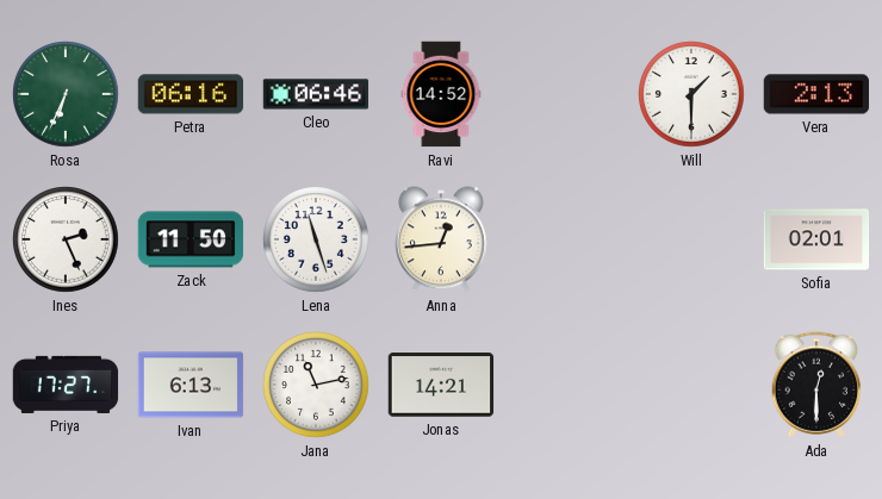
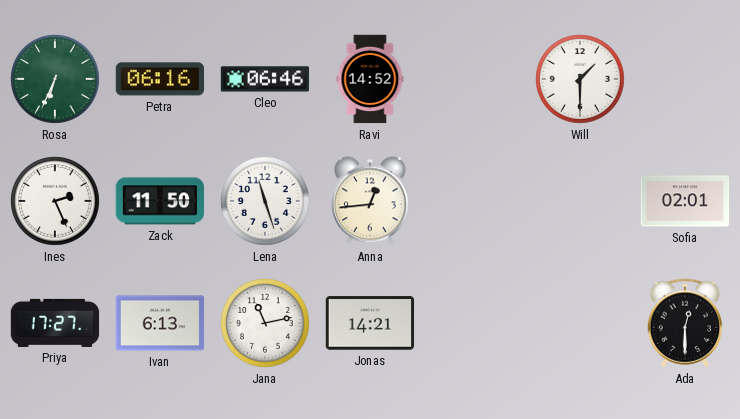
Vera: 2:13 -> none (816, 94)
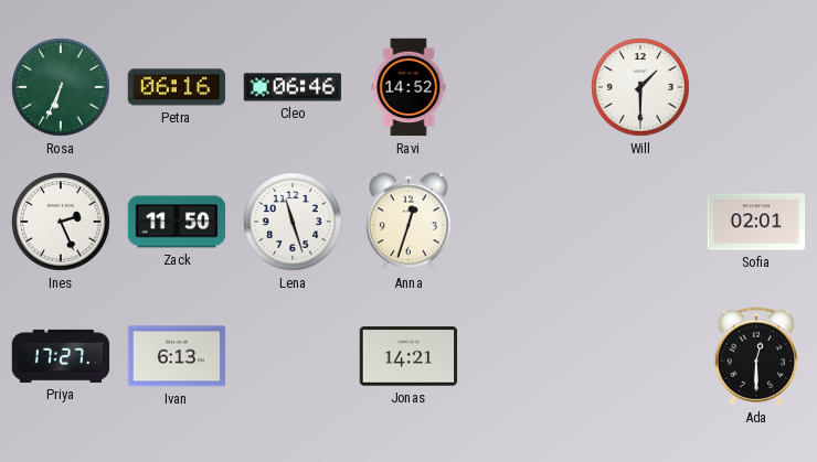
Anna: 12:44 -> 12:33 (408, 222)
Jana: 11:13 -> none (265, 323)
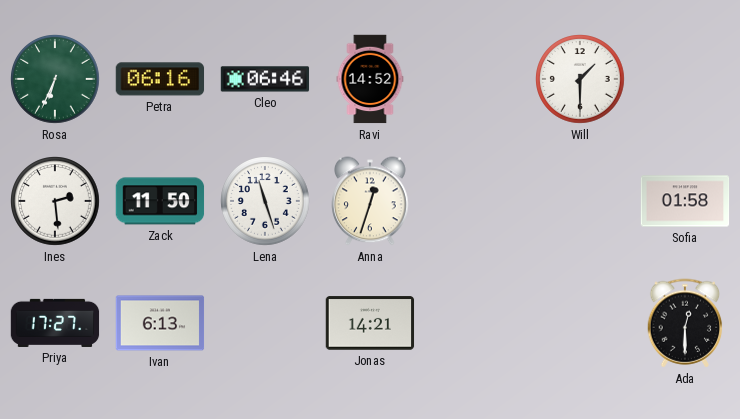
Ines: 2:26 -> 2:29 (55, 201)
Sofia: 02:01 -> 01:58 (685, 201)
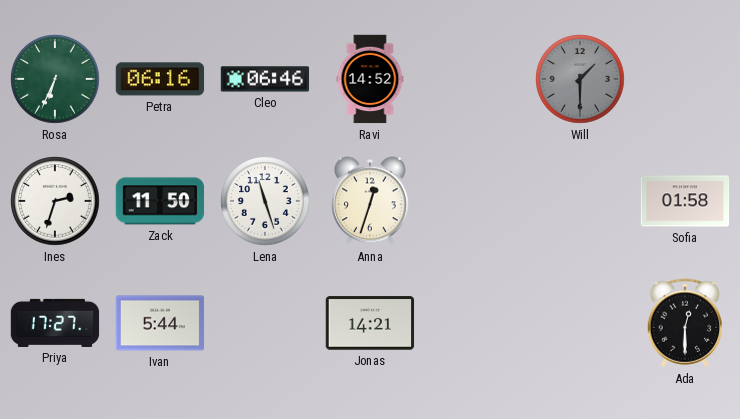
Will dial: white -> grey (580, 79)
Ines: 2:29 -> 2:33 (55, 201)
Ivan: 6:13 -> 5:44 (160, 323)
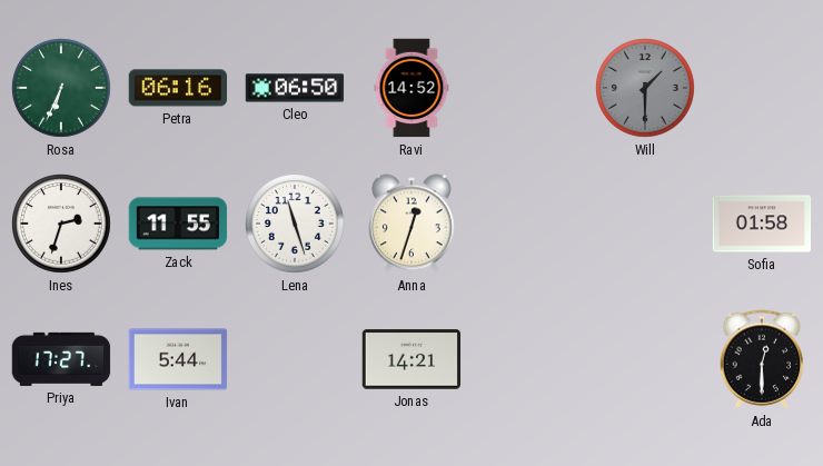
Cleo: 06:46 -> 06:50 (295, 88)
Zack: 11:50 -> 11:55 (178, 224)
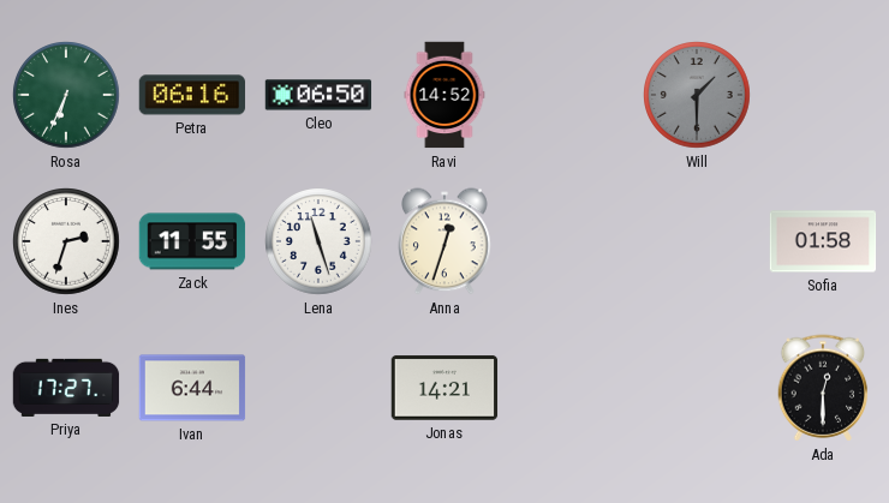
Ivan: 5:44 -> 6:44 (192, 388)
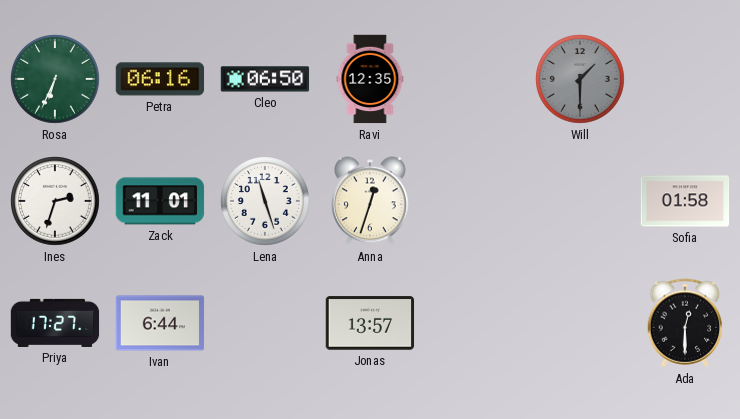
Ravi: 14:52 -> 12:35 (370, 79)
Zack: 11:55 -> 11:01 (160, 201)
Jonas: 14:21 -> 13:57 (370, 323)
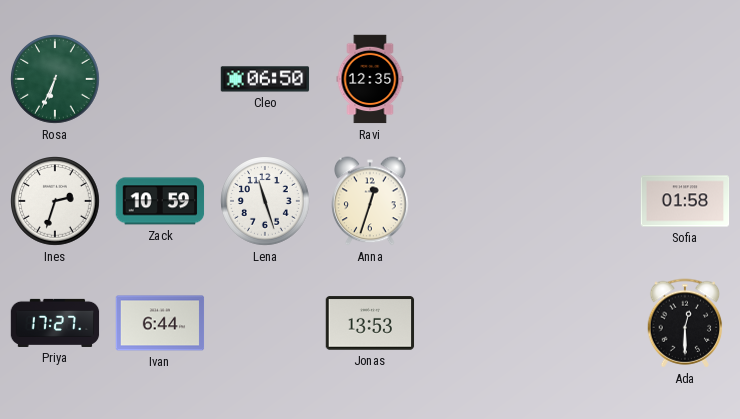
Petra: 06:16 -> none (160, 79)
Will: 1:30 -> none (580, 79)
Zack: 11:01 -> 10:59 (160, 201)
Jonas: 13:57 -> 13:53 (370, 323)
